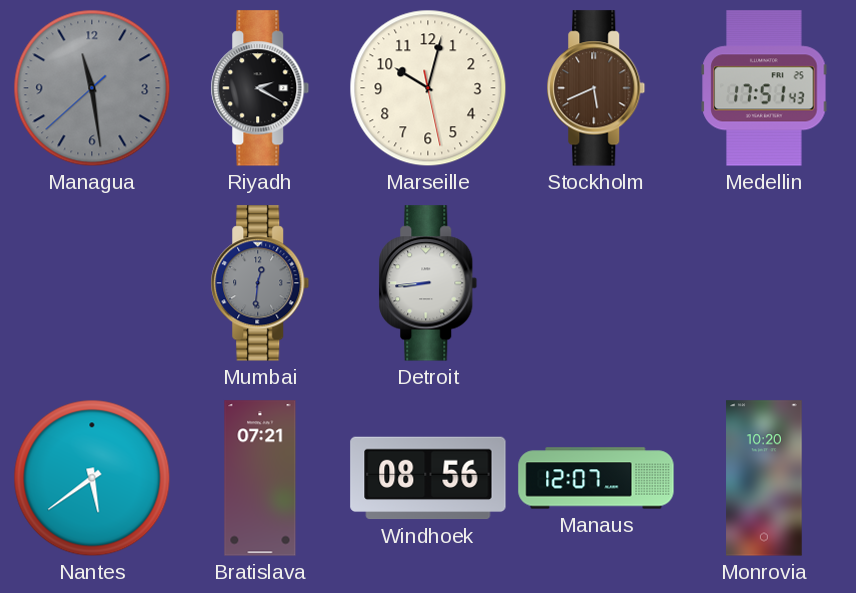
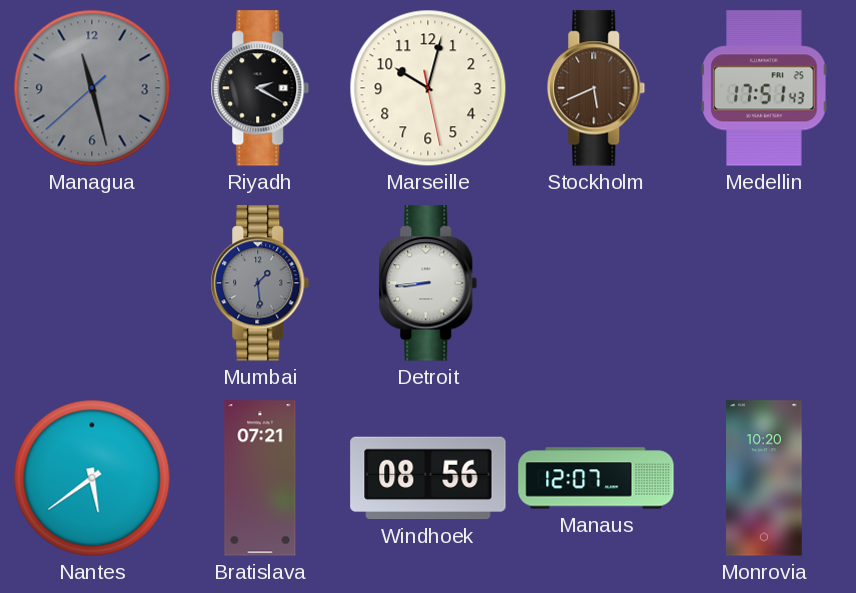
Managua: 11:28 -> 11:27 (92, 88)
Mumbai: 12:31 -> 1:29 (260, 283)
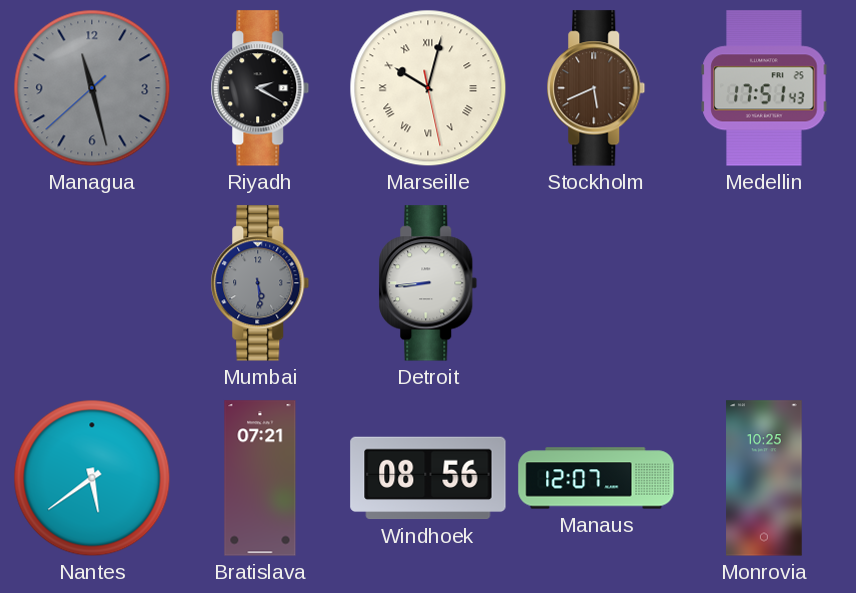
Marseille numerals: Arabic -> Roman (428, 88)
Mumbai: 1:29 -> 5:29 (260, 283)
Monrovia: 10:20 -> 10:25 (764, 478)
